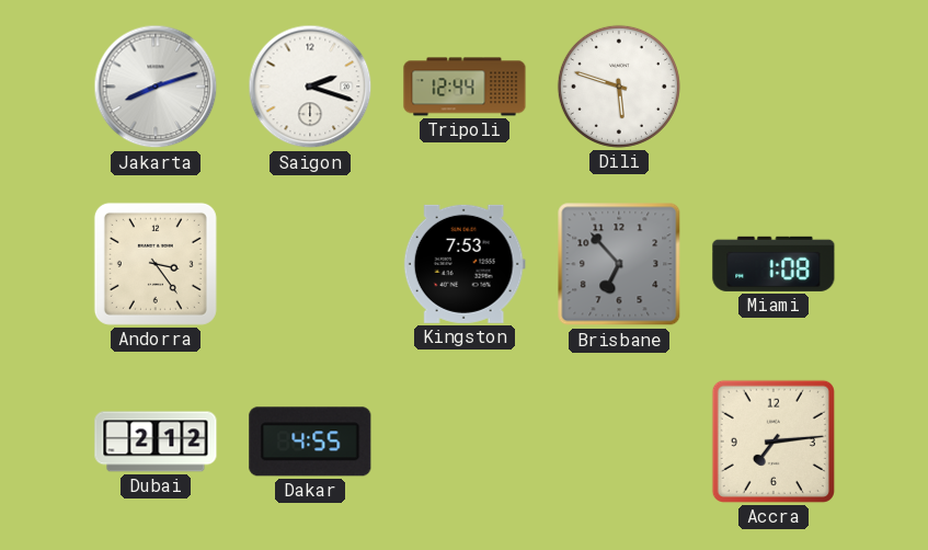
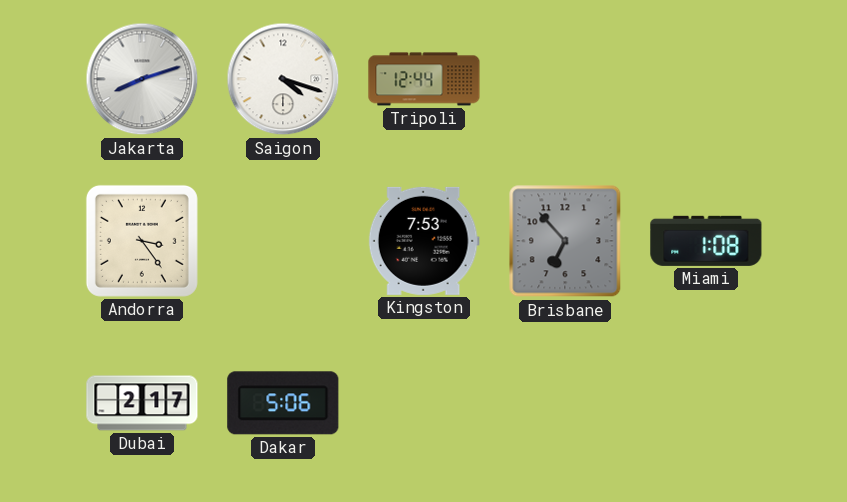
Saigon: 2:18 -> 4:18 (283, 79)
Dili: 5:48 -> none (619, 87)
Dubai: 2:12 -> 2:17 (142, 403)
Dakar: 4:55 -> 5:06 (283, 403)
Accra: 7:14 -> none (774, 442)
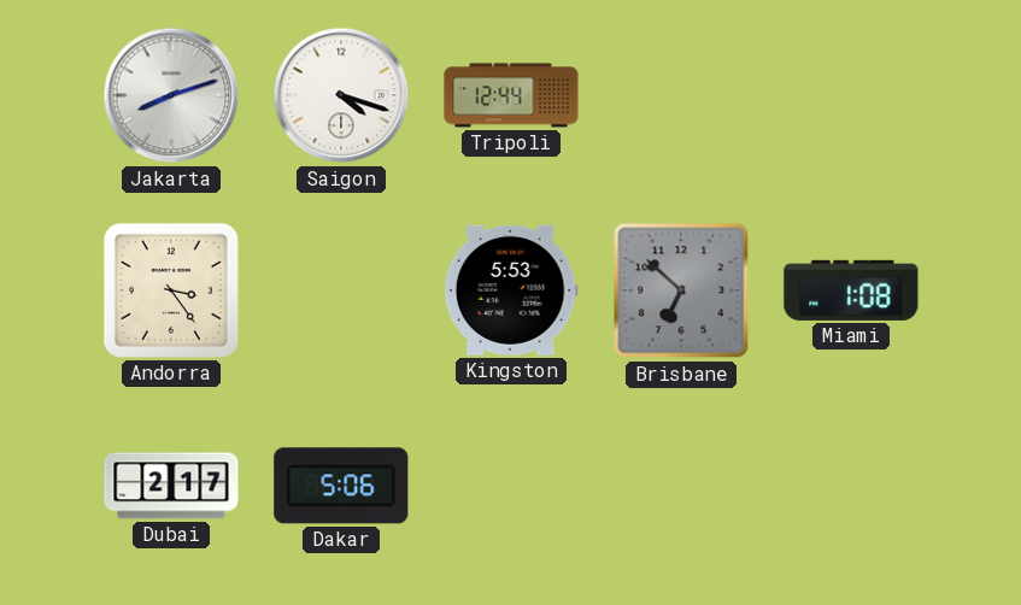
Kingston: 7:53 -> 5:53 (511, 290)
Brisbane: 6:53 -> 6:52 (681, 290)
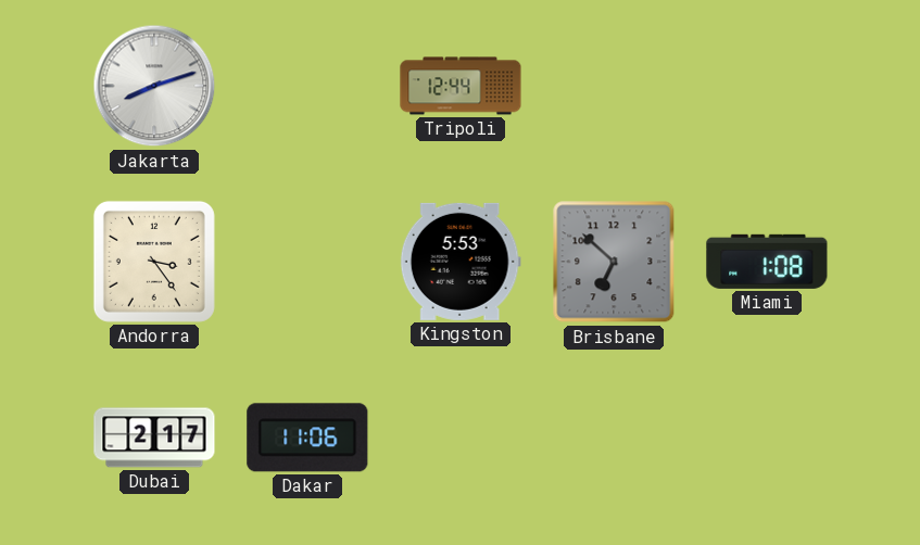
Saigon: 4:18 -> none (341, 95)
Dakar: 5:06 -> 11:06 (307, 438)
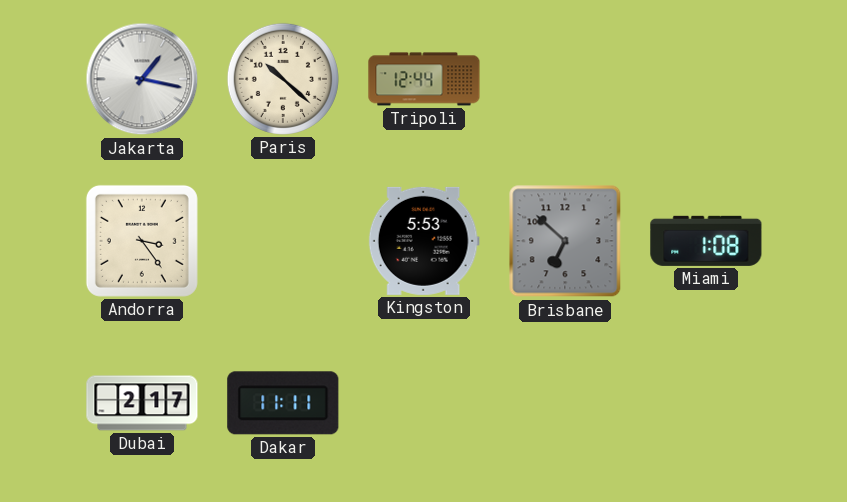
Jakarta: 8:12 -> 1:17 (142, 79)
Paris: none -> 10:22 (283, 79)
Dakar: 11:06 -> 11:11 (283, 403)
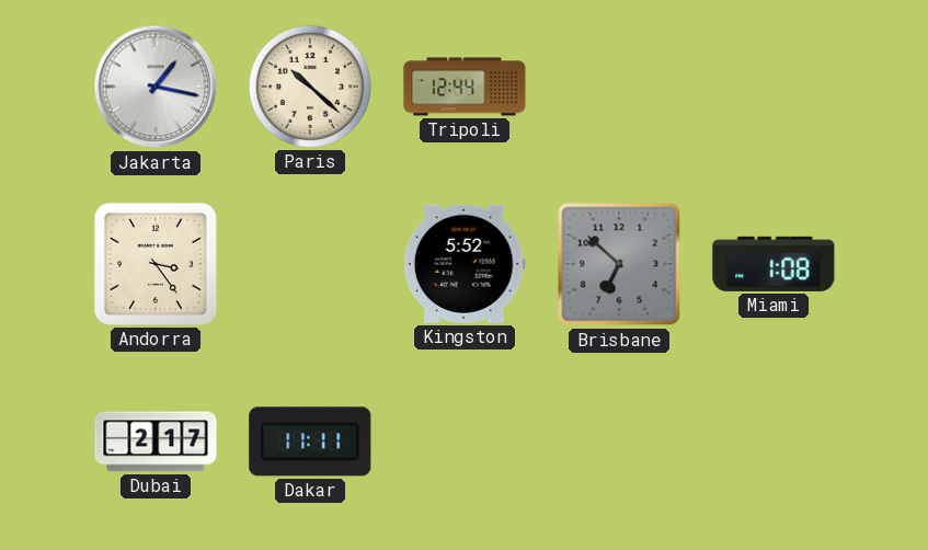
Kingston: 5:53 -> 5:52 (465, 264)
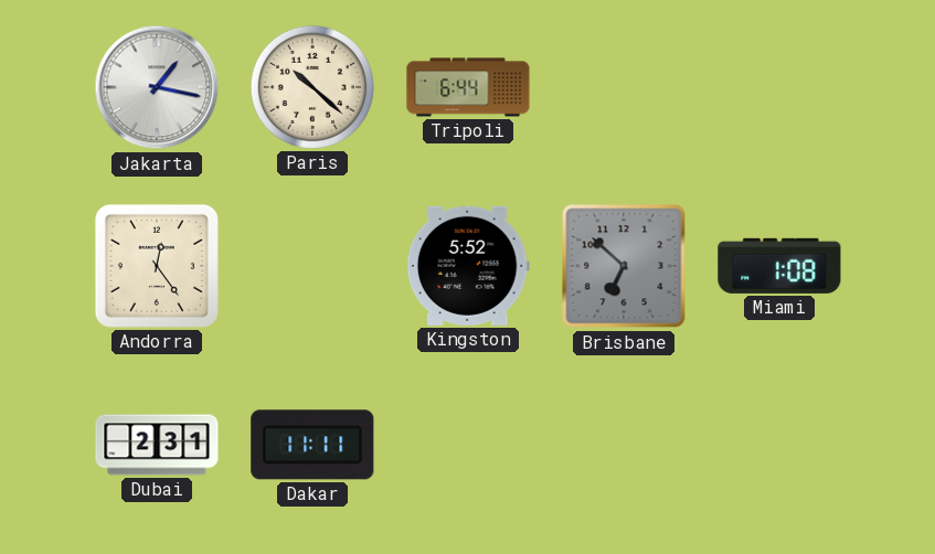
Tripoli: 12:44 -> 6:44 (468, 87)
Andorra: 3:24 -> 12:24 (157, 266)
Dubai: 2:17 -> 2:31 (157, 445)
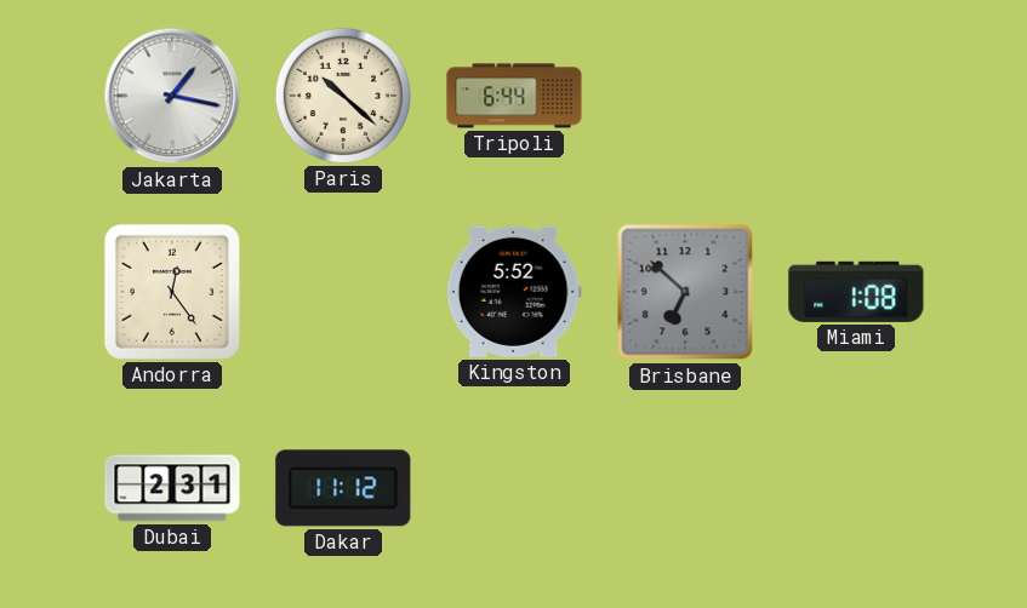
Dakar: 11:11 -> 11:12 (343, 488)
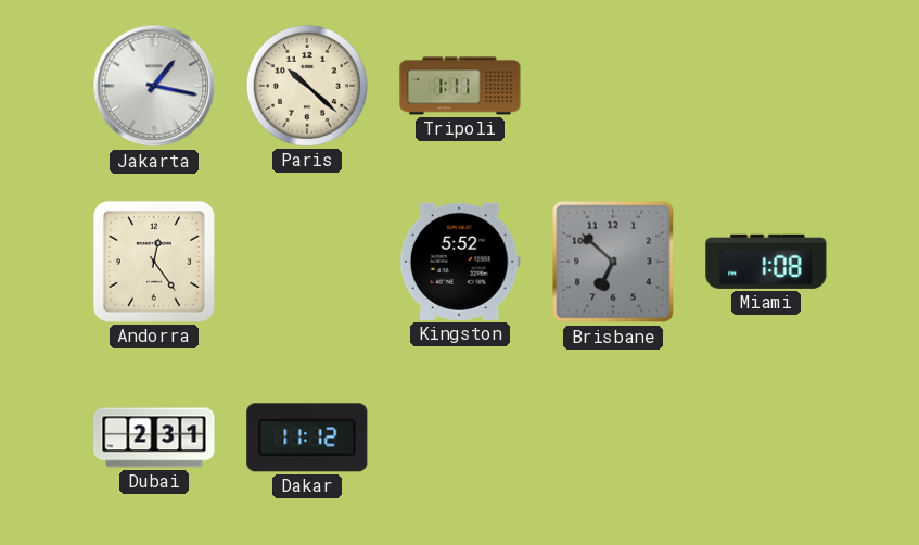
Tripoli: 6:44 -> 1:11 (460, 86)
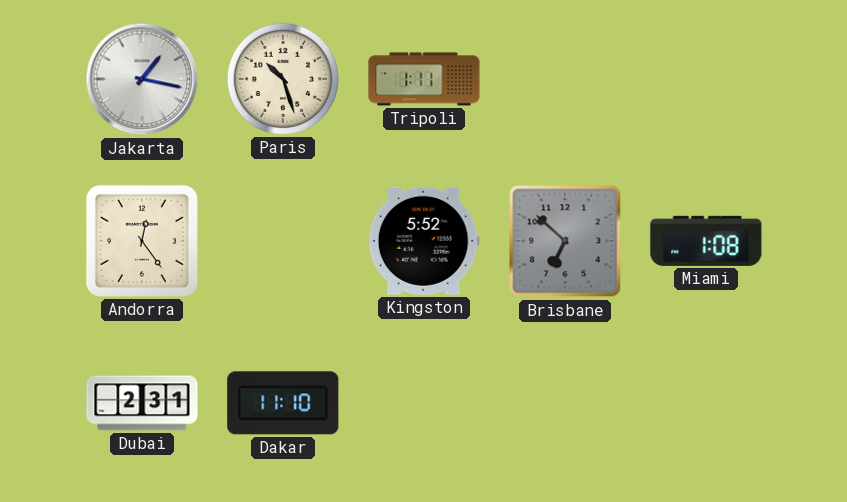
Paris: 10:22 -> 10:27 (283, 79)
Dakar: 11:12 -> 11:10 (283, 403)
